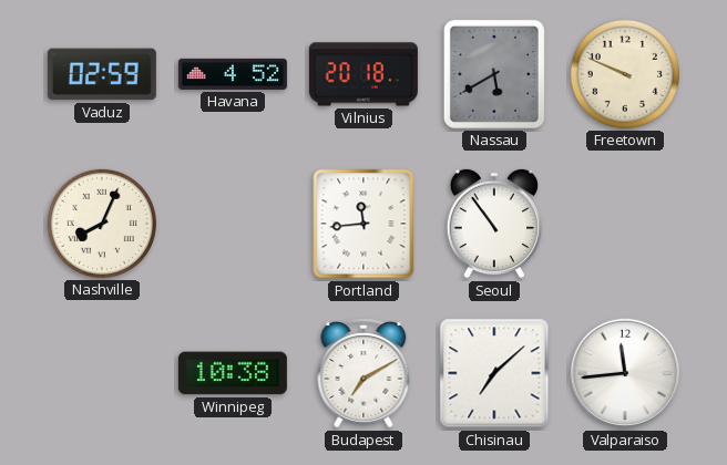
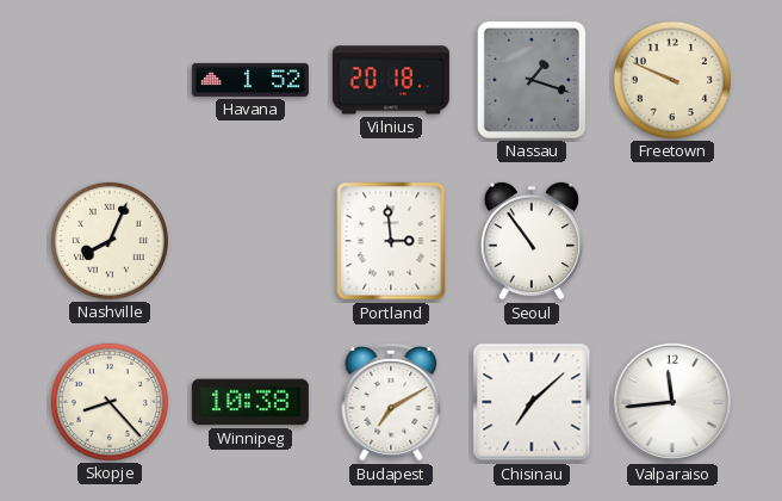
Vaduz: 02:59 -> none (102, 74)
Havana: 4:52 -> 1:52 (250, 80)
Nassau: 5:40 -> 1:18 (532, 80)
Portland: 11:44 -> 2:59 (391, 241)
Skopje: none -> 8:23 (110, 402)
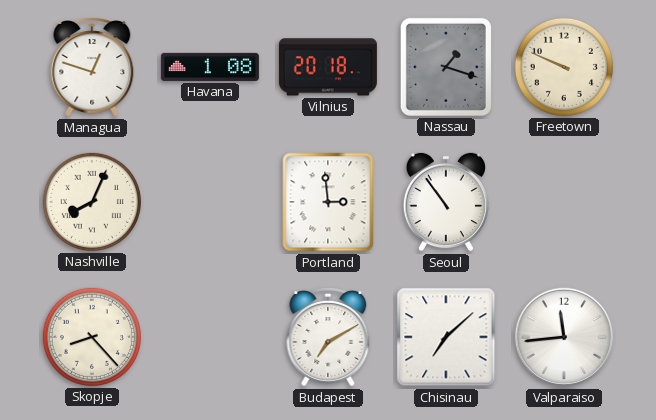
Managua: none -> 12:48 (92, 68)
Havana: 1:52 -> 1:08 (210, 67)
Winnipeg: 10:38 -> none (250, 402)
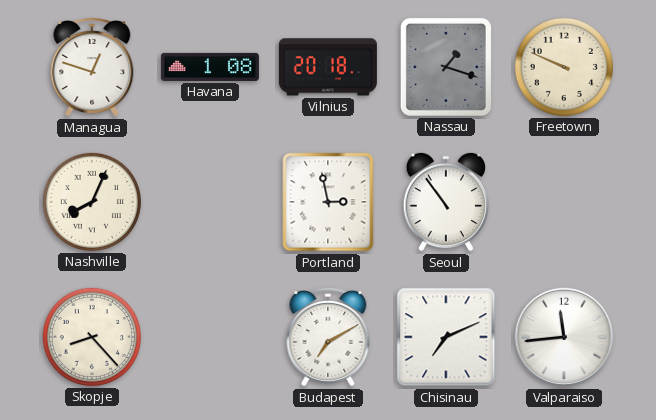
Portland: 2:59 -> 2:58 (328, 202)
Chisinau: 7:08 -> 7:11 (446, 337)
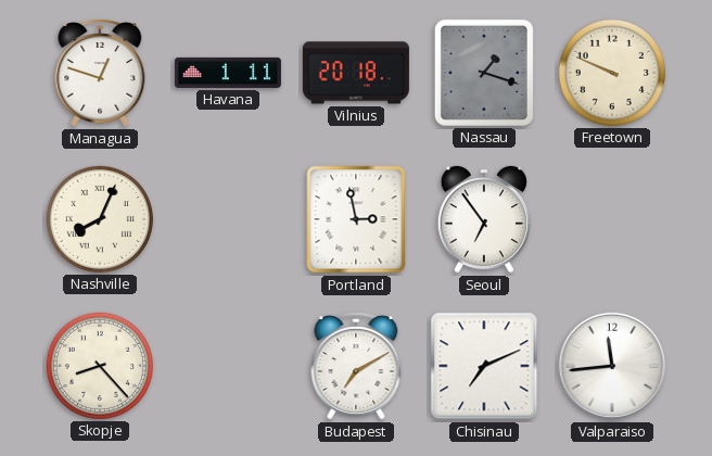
Havana: 1:08 -> 1:11 (228, 73)
Seoul: 10:54 -> 6:54 (484, 219)
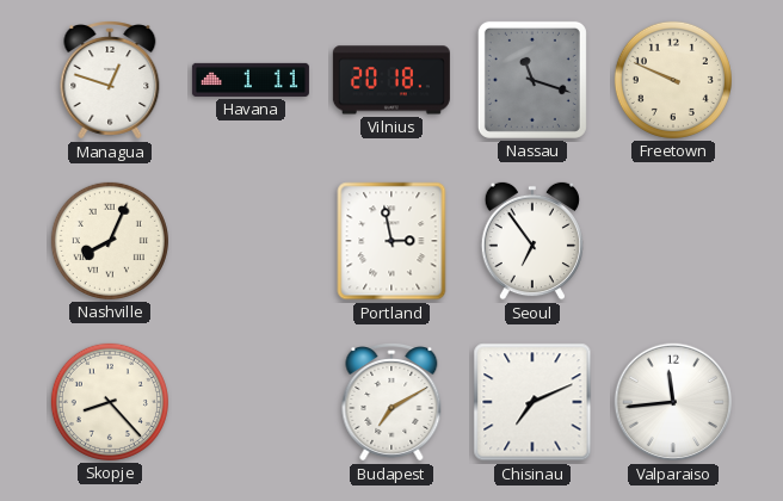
Nassau: 1:18 -> 11:18 (532, 80)
